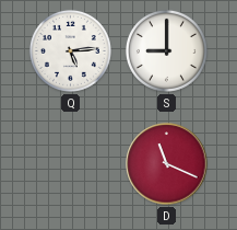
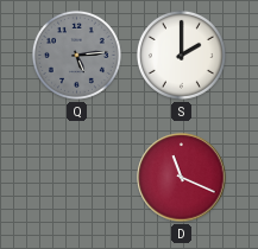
Q dial: white -> grey (76, 55)
S: 9:00 -> 2:00 (181, 55)
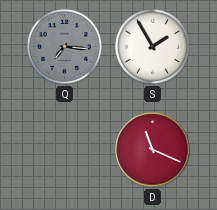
Q: 5:14 -> 7:16 (64, 46)
S: 2:00 -> 1:55 (152, 46)
